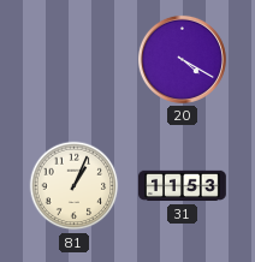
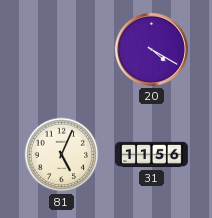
81: 1:04 -> 5:04 (62, 155)
31: 11:53 -> 11:56 (152, 155)
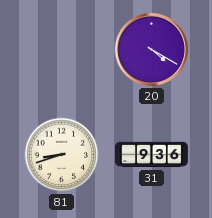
81: 5:04 -> 8:42 (62, 155)
31: 11:56 -> 9:36 (152, 155)
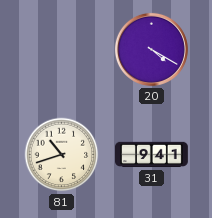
81: 8:42 -> 10:42 (62, 155)
31: 9:36 -> 9:41 (152, 155)
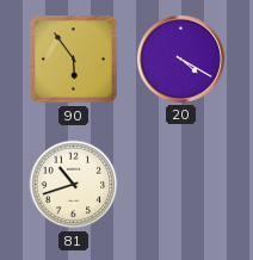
90: none -> 5:54 (74, 60)
31: 9:41 -> none (152, 155)
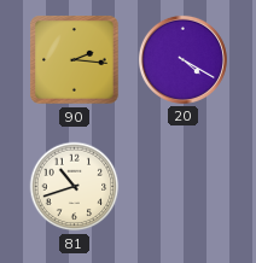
90: 5:54 -> 2:16 (75, 60)
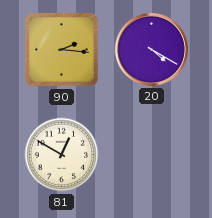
81: 10:42 -> 12:50 (62, 155)
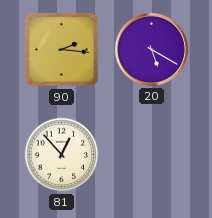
20: 4:20 -> 5:20 (151, 49)
81: 12:50 -> 12:53 (62, 155)
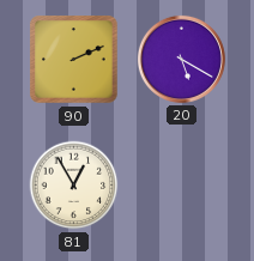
90: 2:16 -> 2:11 (74, 60)
81: 12:53 -> 12:55 (74, 186)
